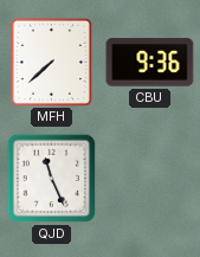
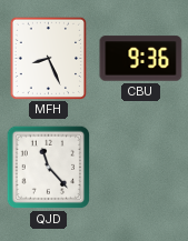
MFH: 7:38 -> 8:26 (48, 58)
QJD: 11:26 -> 11:23 (49, 168)
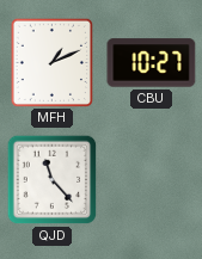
MFH: 8:26 -> 1:11 (51, 62)
CBU: 9:36 -> 10:27 (152, 63)
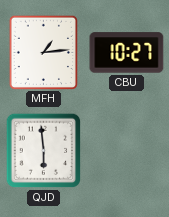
MFH: 1:11 -> 1:14 (43, 52)
QJD: 11:23 -> 5:59 (44, 151)
